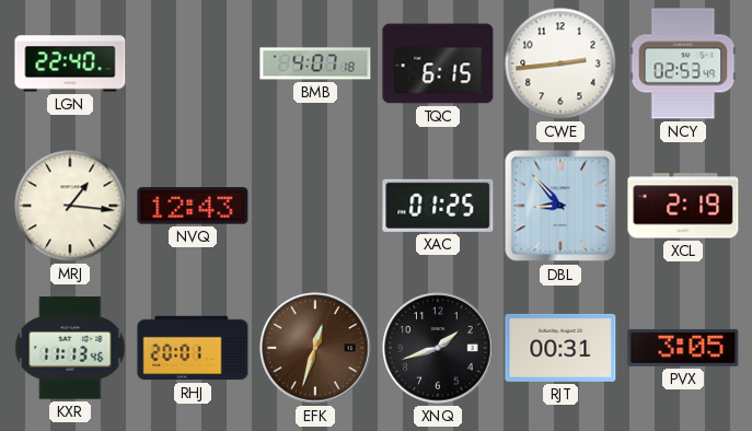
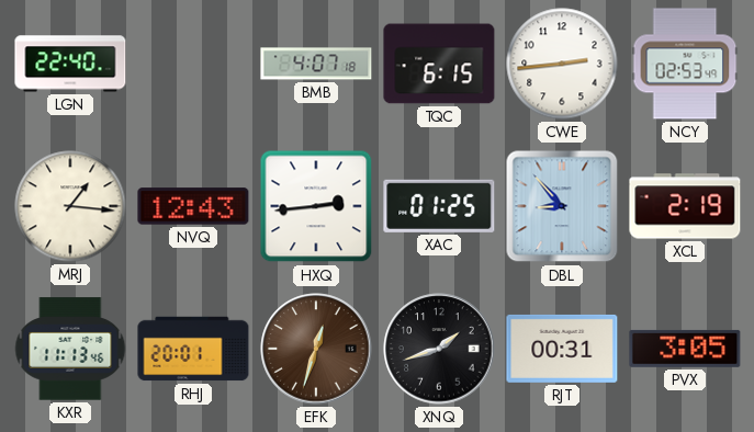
HXQ: none -> 2:44 (316, 206)
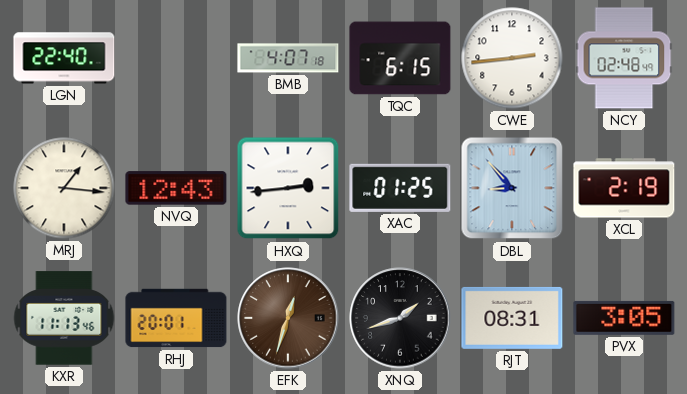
NCY: 02:53 -> 02:48 (624, 58)
RJT: 00:31 -> 08:31 (512, 318)
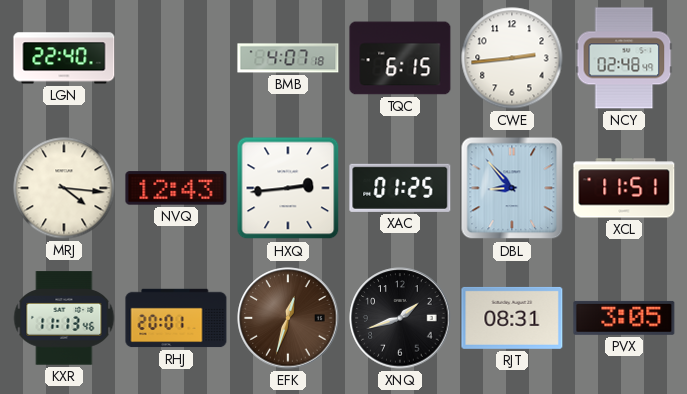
MRJ: 1:16 -> 4:16 (64, 188)
XCL: 2:19 -> 11:51 (624, 188)
